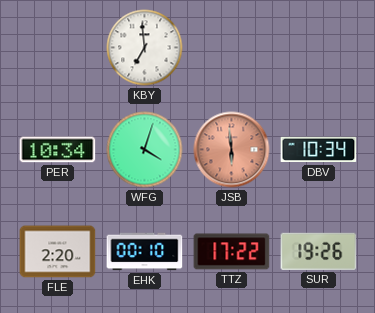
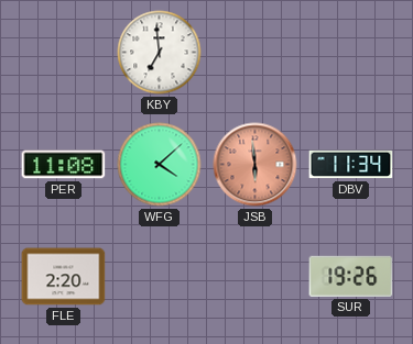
PER: 10:34 -> 11:08 (64, 165)
WFG: 4:03 -> 4:08 (160, 165)
DBV: 10:34 -> 11:34 (351, 165)
EHK: 00:10 -> none (145, 252)
TTZ: 17:22 -> none (232, 252)
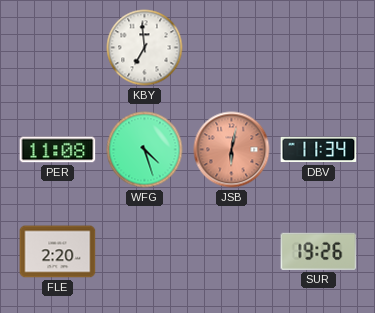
WFG: 4:08 -> 4:27 (145, 150)
JSB: 5:59 -> 6:02 (232, 150)
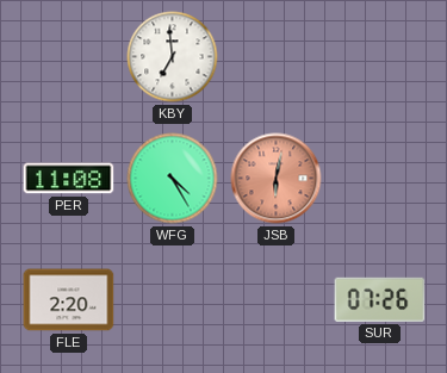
WFG: 4:27 -> 4:25 (173, 179)
DBV: 11:34 -> none (319, 150)
SUR: 19:26 -> 07:26 (380, 299)
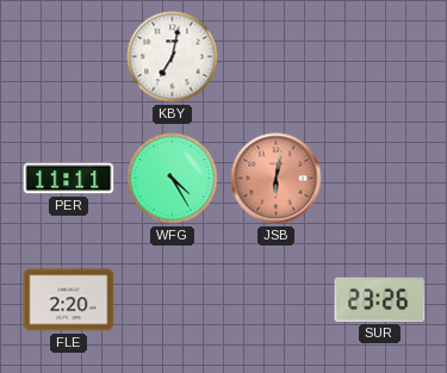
KBY: 6:59 -> 7:02 (173, 57)
PER: 11:08 -> 11:11 (69, 179)
SUR: 07:26 -> 23:26 (380, 299)
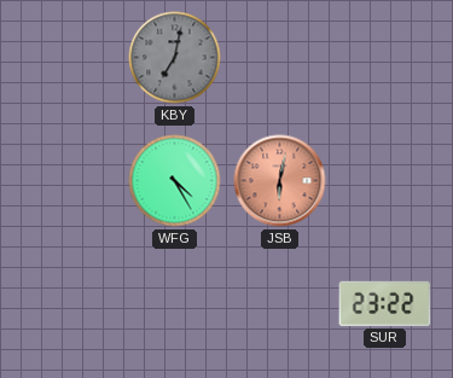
KBY dial: white -> grey (175, 58)
PER: 11:11 -> none (69, 179)
FLE: 2:20 -> none (69, 300)
SUR: 23:26 -> 23:22 (385, 303)
